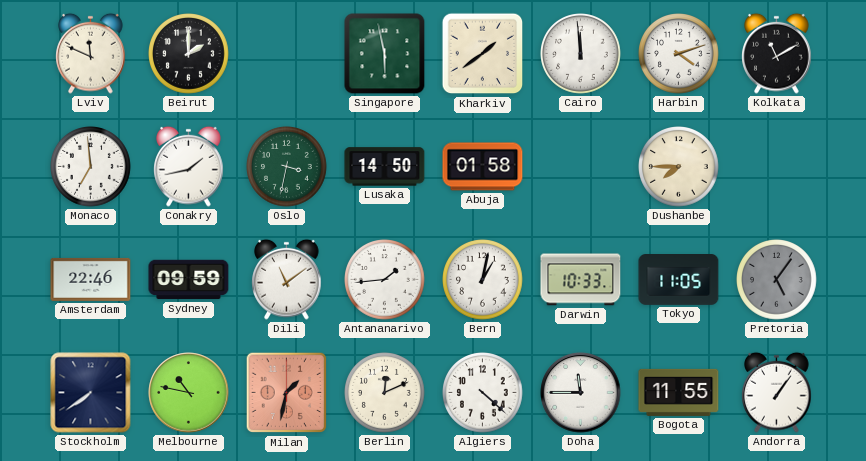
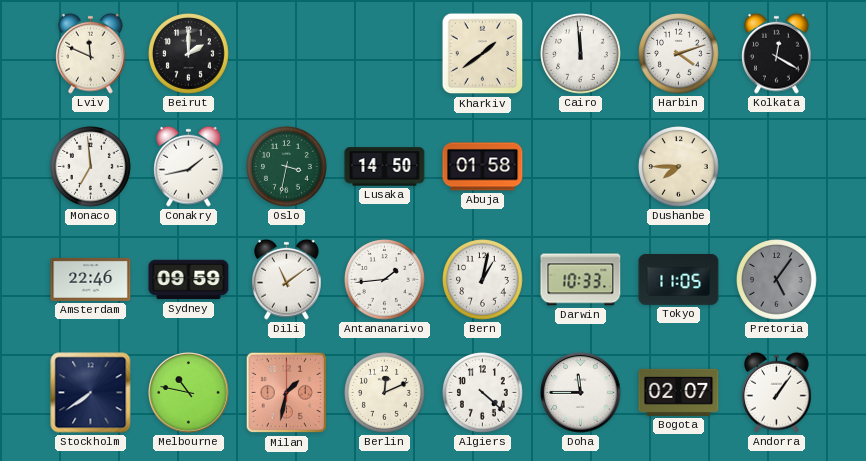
Singapore: 5:58 -> none (385, 54)
Kolkata: 11:10 -> 12:20 (777, 53)
Bogota: 11:55 -> 02:07 (679, 392)
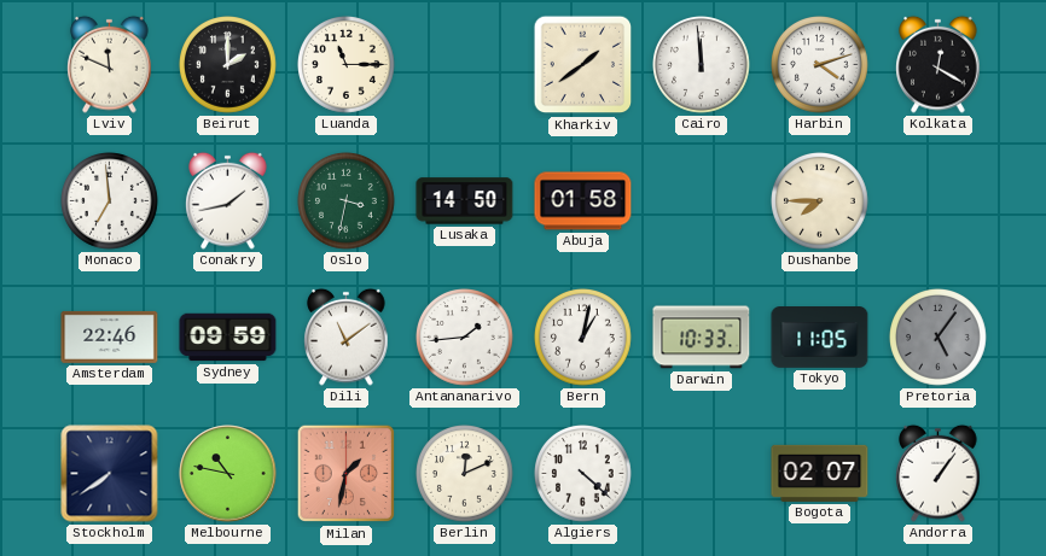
Luanda: none -> 11:15 (347, 65)
Doha: 11:45 -> none (581, 393)
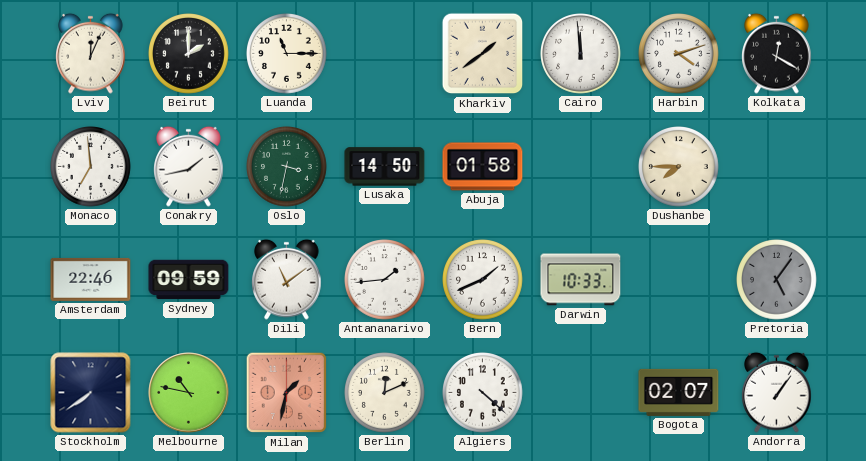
Lviv: 11:49 -> 12:04 (91, 53)
Bern: 1:02 -> 1:41 (483, 280)
Tokyo: 11:05 -> none (820, 338)
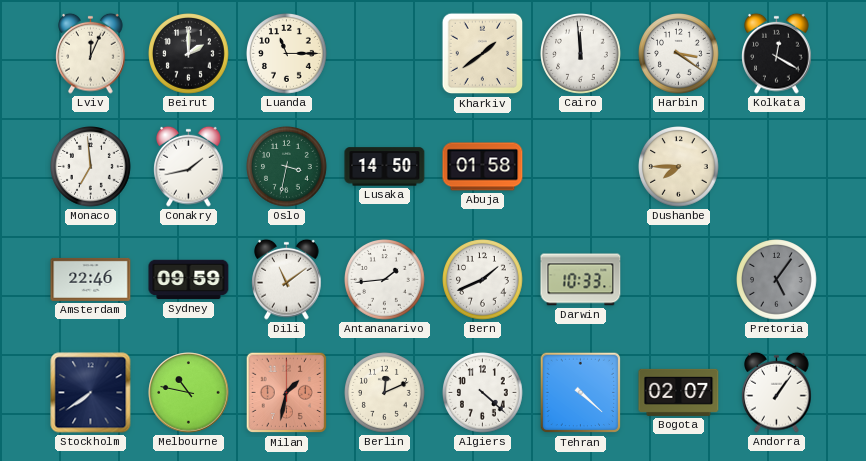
Harbin: 4:12 -> 3:21 (679, 54)
Tehran: none -> 4:22 (581, 393)
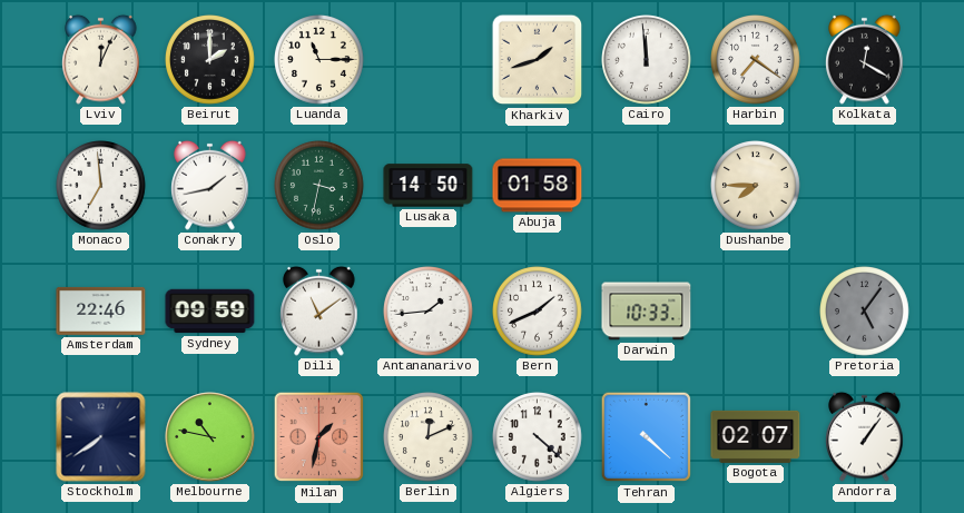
Kharkiv: 1:39 -> 1:42 (538, 60)
Harbin: 3:21 -> 7:21 (756, 60)
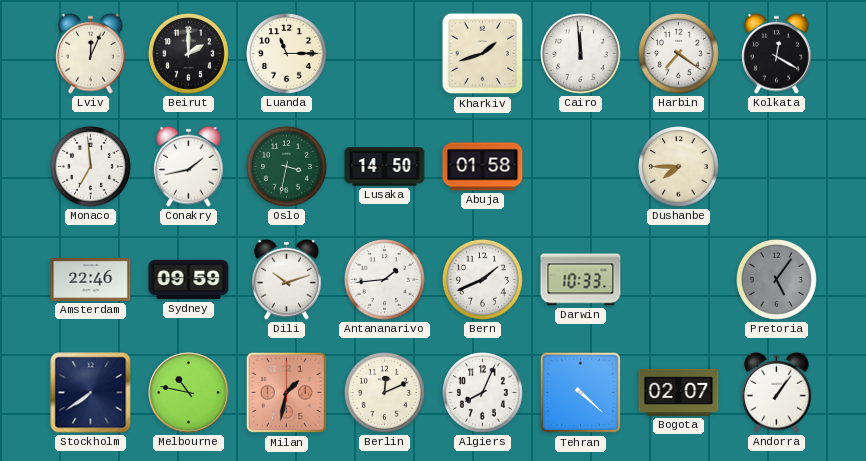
Dili: 11:09 -> 10:12 (287, 279)
Algiers: 4:22 -> 8:04 (483, 393)
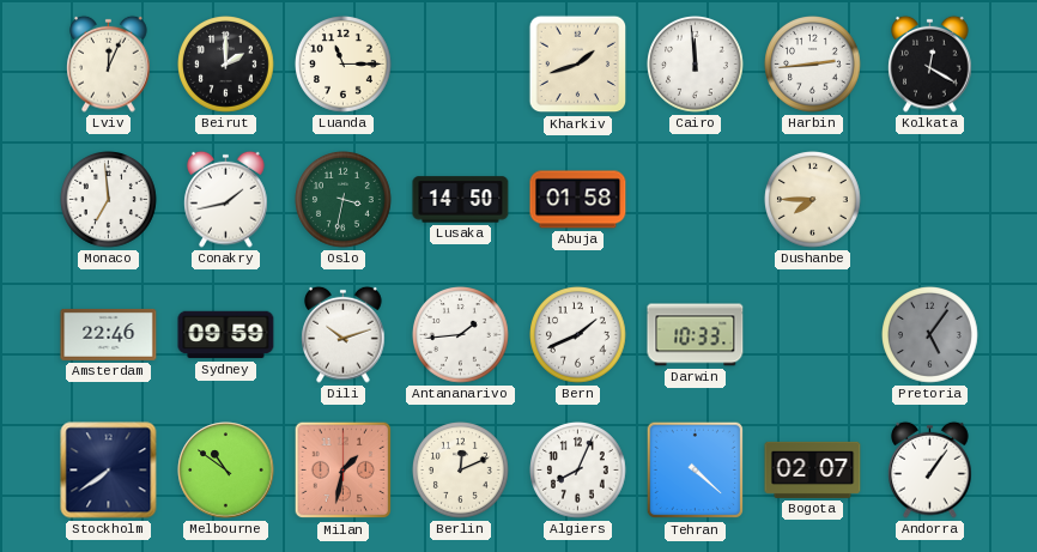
Harbin: 7:21 -> 2:44 (813, 65)
Melbourne: 10:47 -> 10:51 (226, 471)
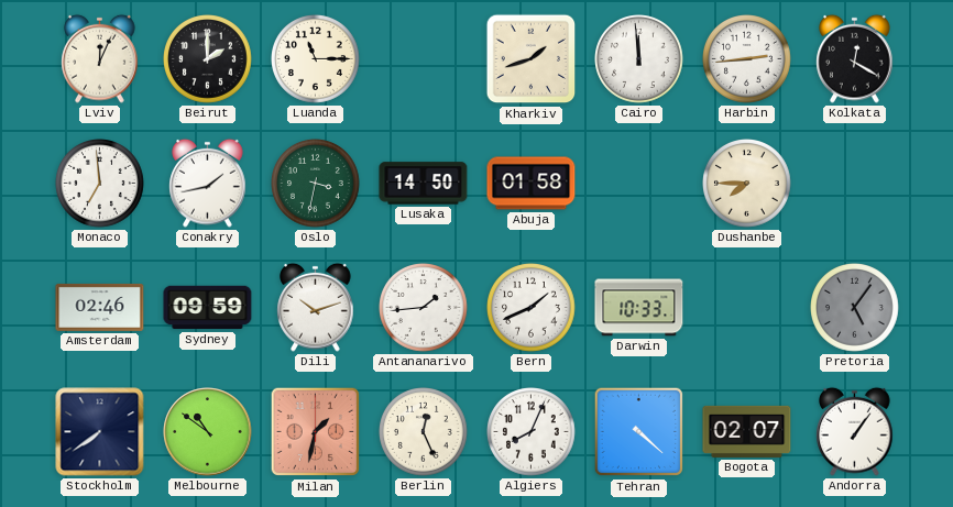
Amsterdam: 22:46 -> 02:46 (100, 307)
Berlin: 12:11 -> 12:26 (424, 432)
